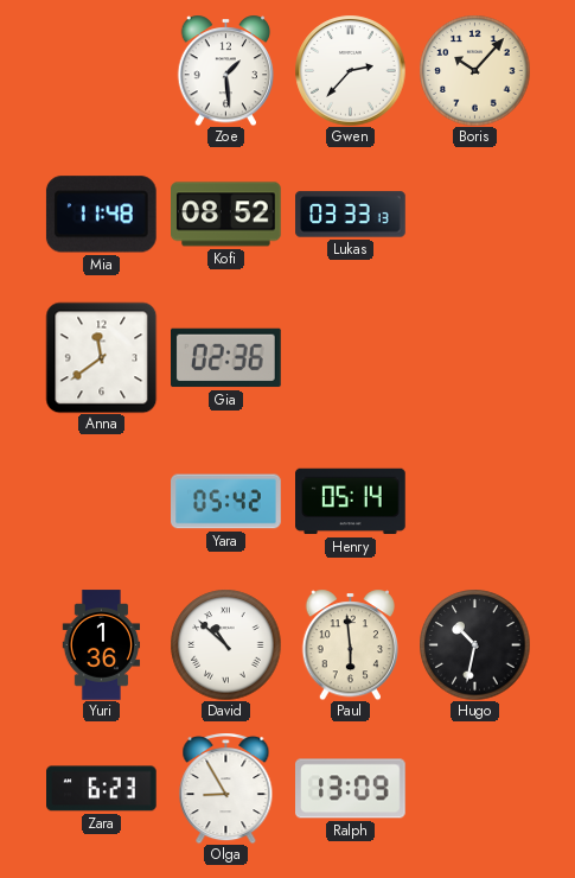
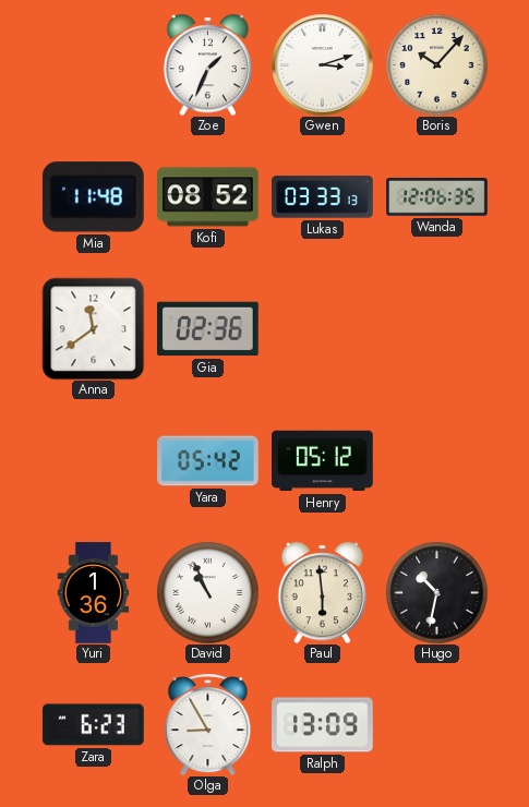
Zoe: 1:29 -> 1:34 (208, 64)
Gwen: 2:37 -> 3:12 (322, 64)
Wanda: none -> 12:06 (437, 197)
Henry: 05:14 -> 05:12 (323, 461)
David: 10:52 -> 10:56 (207, 592)
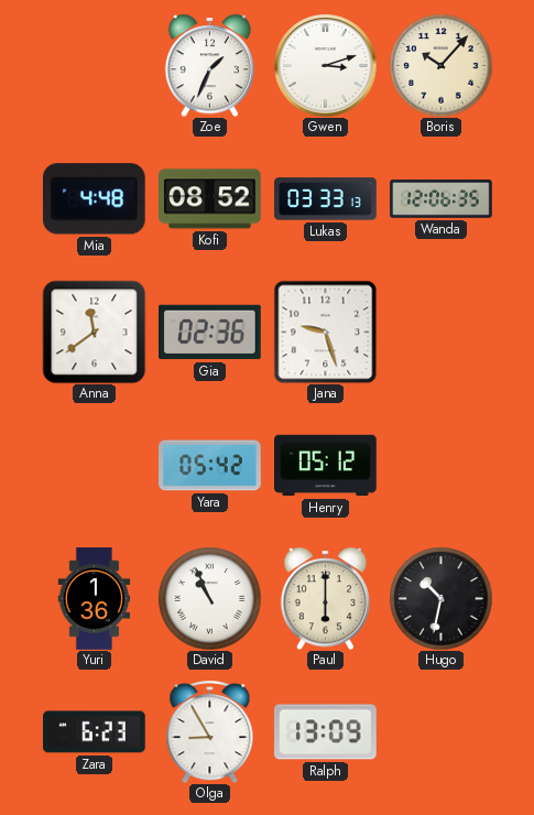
Mia: 11:48 -> 4:48 (94, 199)
Jana: none -> 9:27 (325, 332)
Paul: 5:59 -> 6:00 (326, 598)
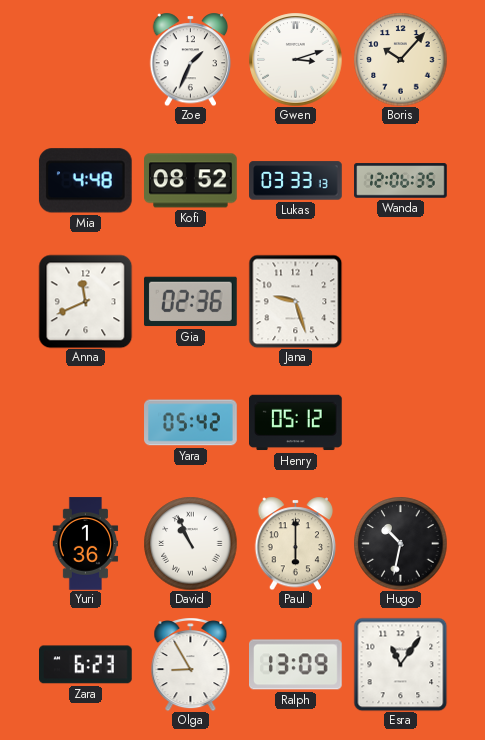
Anna: 11:39 -> 11:41 (85, 301)
Esra: none -> 11:06 (400, 664)
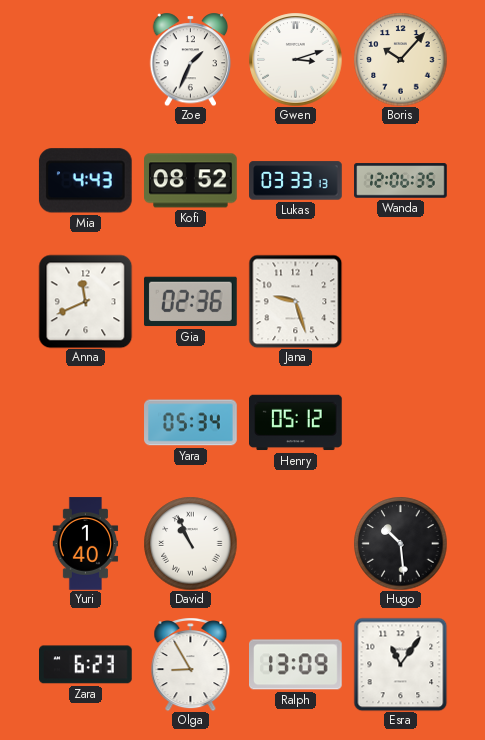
Mia: 4:48 -> 4:43 (85, 181)
Yara: 05:42 -> 05:34 (191, 423)
Yuri: 1:36 -> 1:40 (86, 544)
Paul: 6:00 -> none (296, 543)
Hugo: 10:32 -> 10:29 (400, 543)
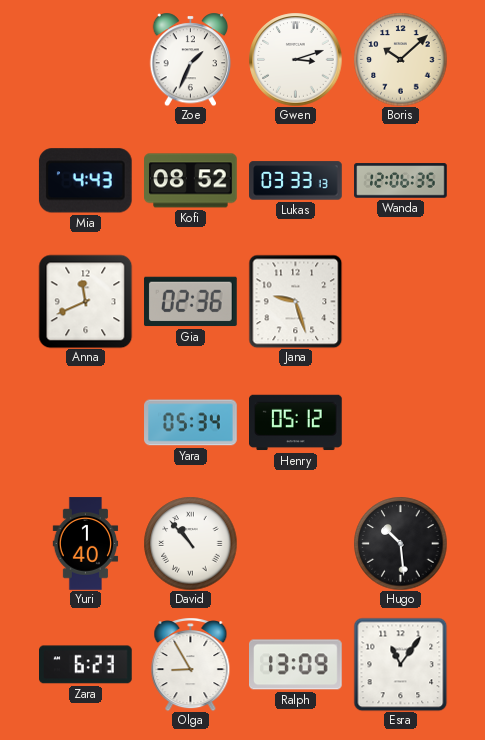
Boris: 10:07 -> 10:08 (400, 59)
David: 10:56 -> 10:53 (190, 543)
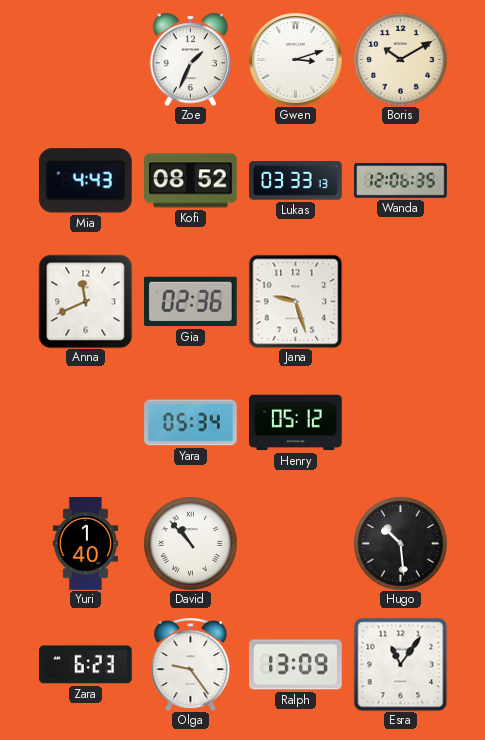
Boris: 10:08 -> 10:10 (400, 59)
Olga: 8:55 -> 9:24 (191, 664)
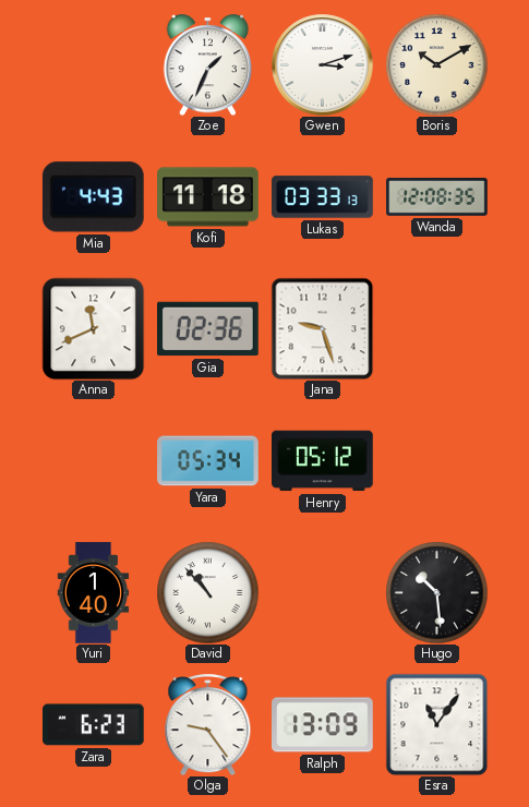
Kofi: 08:52 -> 11:18 (208, 197)
Wanda: 12:06 -> 12:08 (437, 197)
